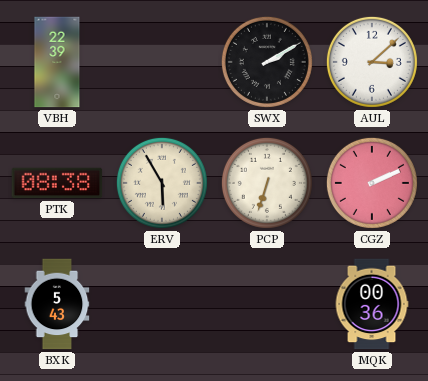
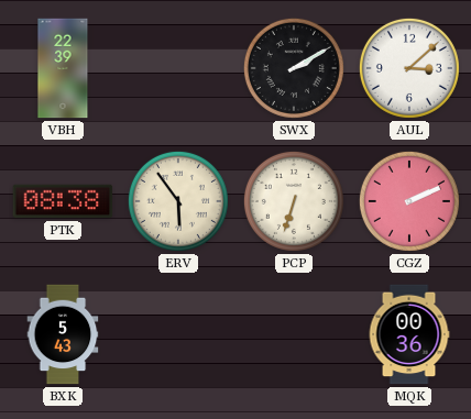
ERV: 5:55 -> 5:54 (178, 201)
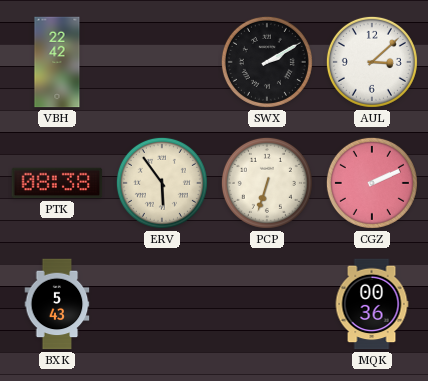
VBH: 22:39 -> 22:42 (57, 62)
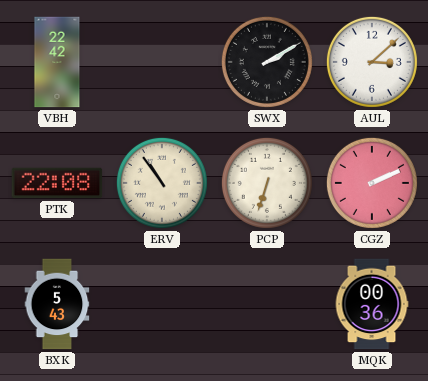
PTK: 08:38 -> 22:08 (57, 183)
ERV: 5:54 -> 10:54 (162, 183)
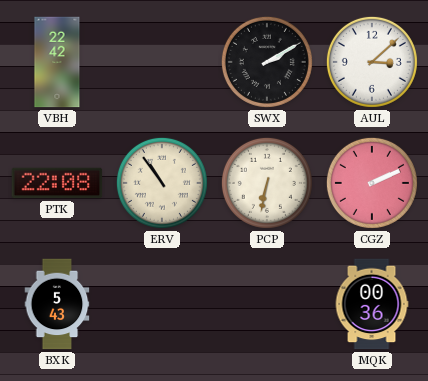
PCP: 6:33 -> 6:32 (267, 183)
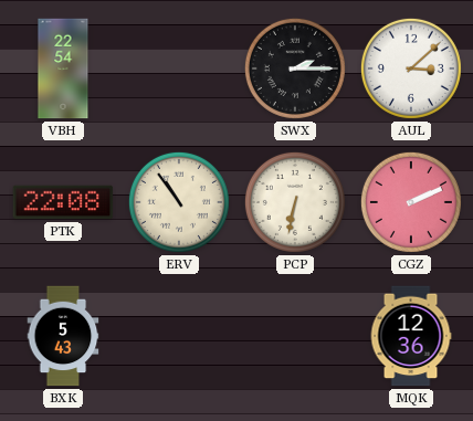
VBH: 22:42 -> 22:54 (63, 69)
SWX: 2:10 -> 2:15 (295, 69)
MQK: 00:36 -> 12:36 (411, 336)
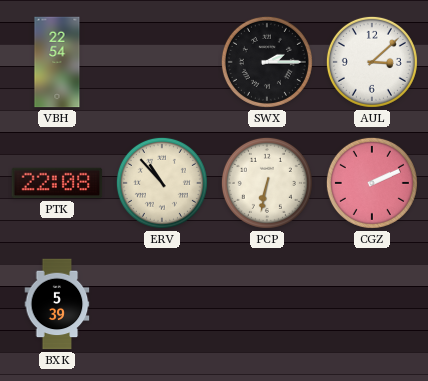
ERV: 10:54 -> 10:53 (162, 183)
BXK: 5:43 -> 5:39 (57, 304)
MQK: 12:36 -> none (411, 336)
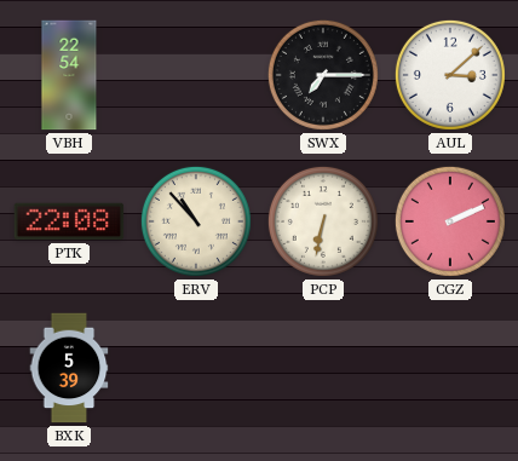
SWX: 2:15 -> 7:15 (323, 75)
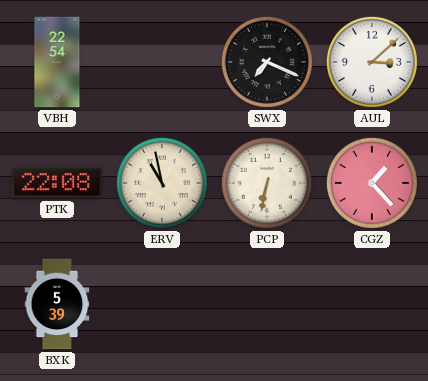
SWX: 7:15 -> 7:19 (267, 62)
ERV: 10:53 -> 10:58 (162, 183)
CGZ: 2:11 -> 1:23 (372, 183)
